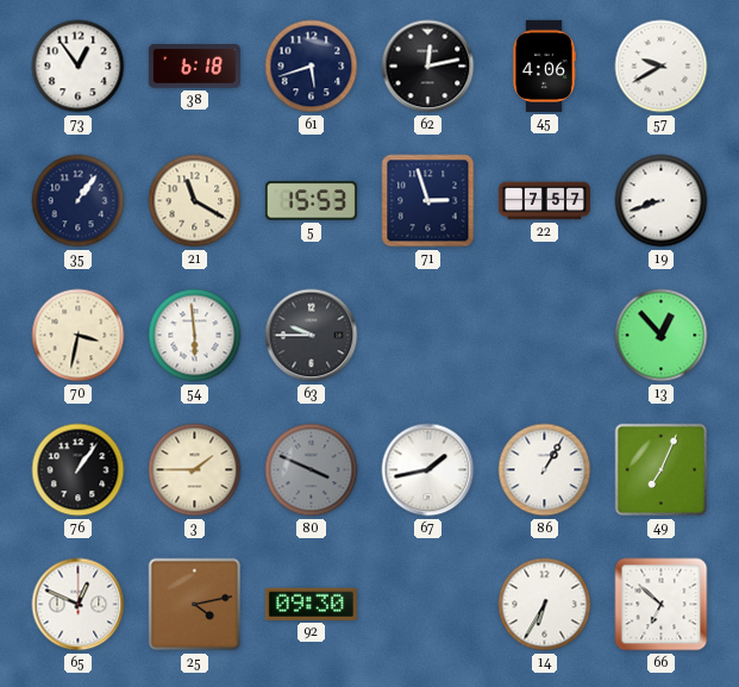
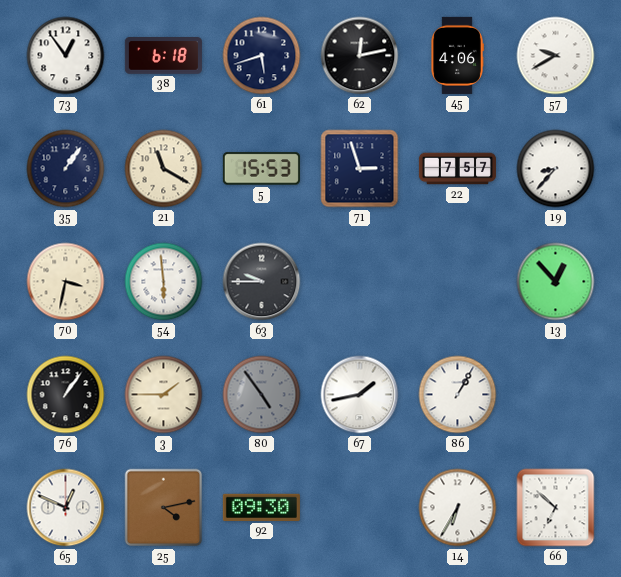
19: 8:42 -> 8:37 (556, 169)
80: 3:49 -> 4:54 (262, 395)
49: 7:04 -> none (662, 470)
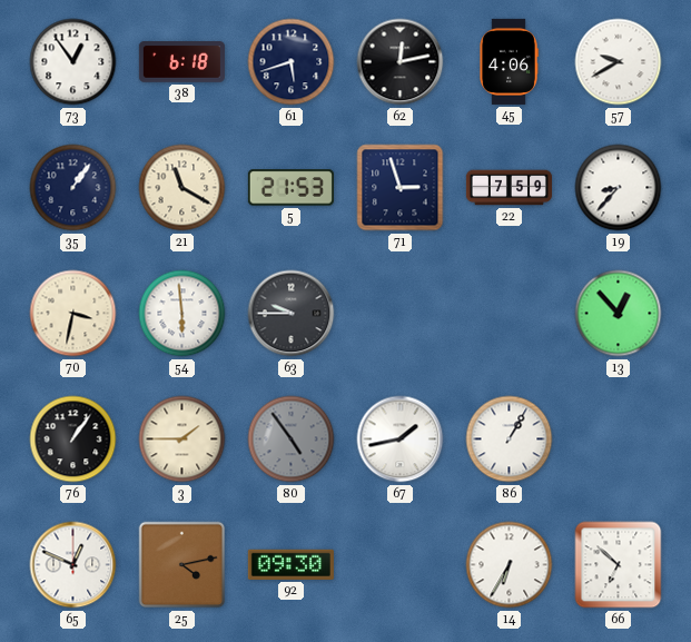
5: 15:53 -> 21:53 (290, 188)
22: 7:57 -> 7:59 (509, 188)
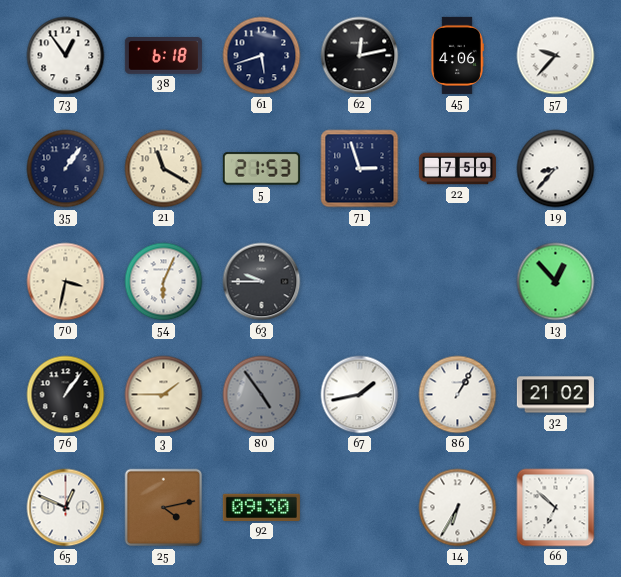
57: 9:40 -> 9:37 (556, 56)
54: 5:59 -> 6:04 (164, 282)
32: none -> 21:02 (555, 395)
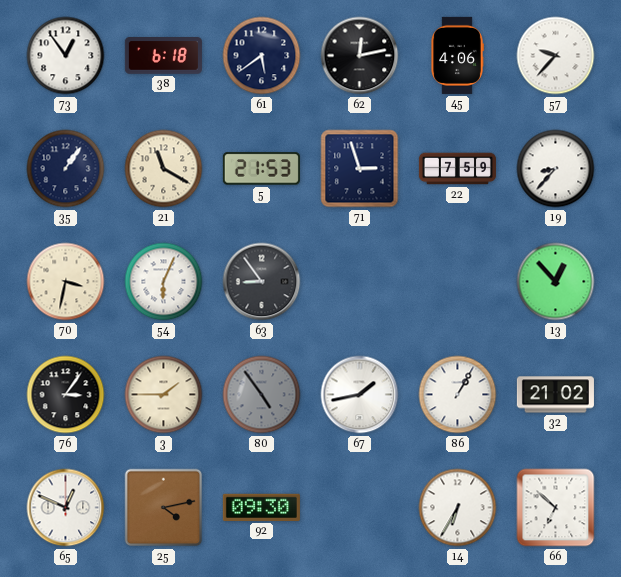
61: 5:42 -> 5:39 (262, 56)
63: 9:45 -> 8:54 (262, 282)
76: 1:06 -> 3:06 (66, 395)
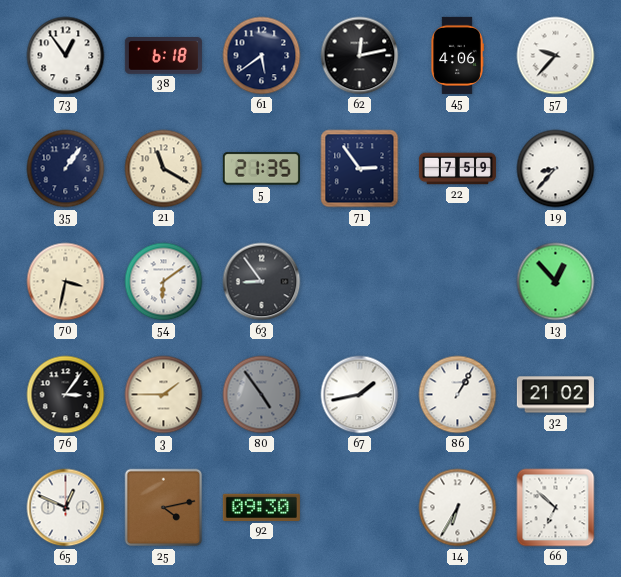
5: 21:53 -> 21:35 (261, 169)
71: 2:57 -> 2:54 (360, 169)
54: 6:04 -> 6:09 (164, 282)
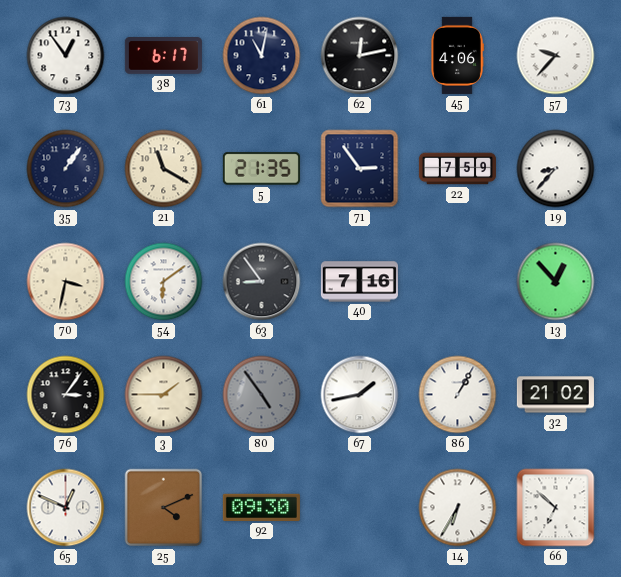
38: 6:18 -> 6:17 (163, 56)
61: 5:39 -> 11:02 (262, 56)
40: none -> 7:16 (359, 282)
25: 4:13 -> 4:11 (164, 508)
